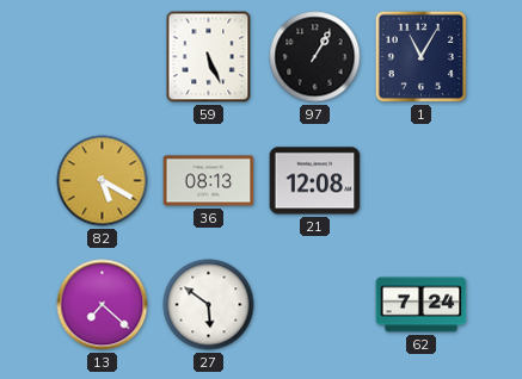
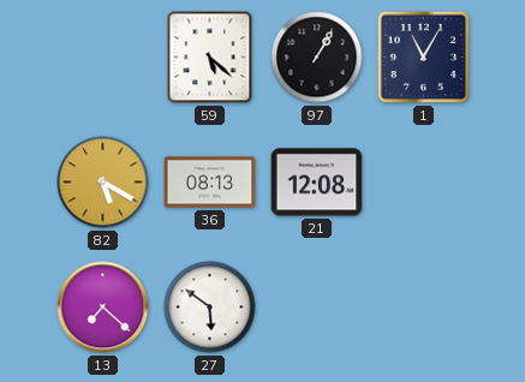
59: 5:26 -> 5:22 (210, 58)
62: 7:24 -> none (422, 305)
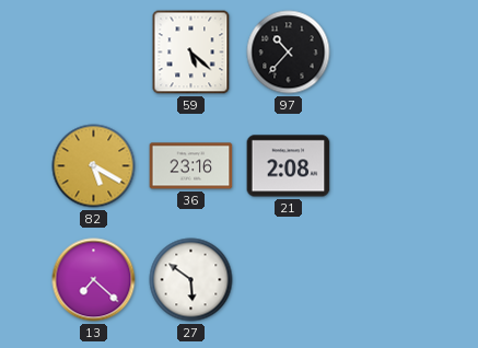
97: 1:05 -> 10:37 (289, 53)
1: 11:05 -> none (423, 56)
36: 08:13 -> 23:16 (191, 166)
21: 12:08 -> 2:08 (289, 166)
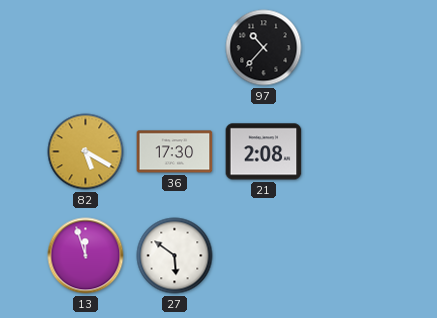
59: 5:22 -> none (191, 53)
36: 23:16 -> 17:30 (175, 152)
13: 7:22 -> 11:57 (86, 256)
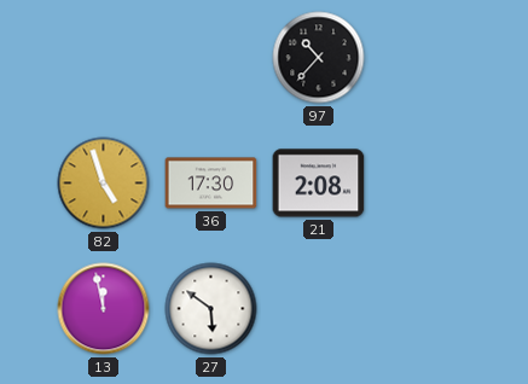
82: 5:20 -> 4:57 (104, 184)
13: 11:57 -> 11:58 (104, 309)
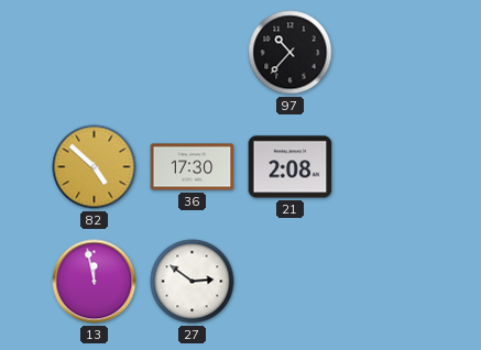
82: 4:57 -> 4:52 (95, 167)
27: 5:51 -> 2:51 (193, 282)
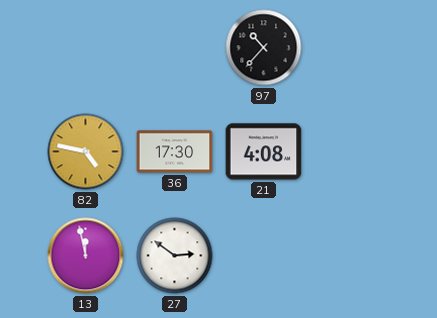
82: 4:52 -> 4:47 (86, 152)
21: 2:08 -> 4:08 (264, 152)
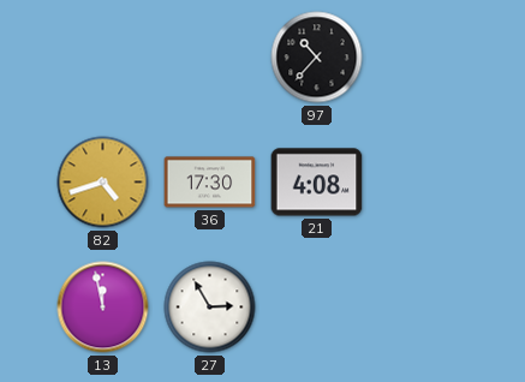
82: 4:47 -> 4:42 (103, 183)
27: 2:51 -> 2:55 (210, 308)
